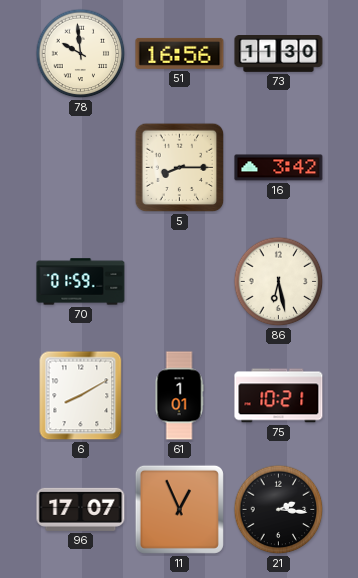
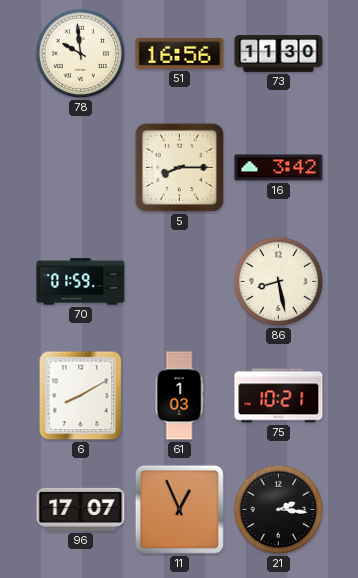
86: 6:28 -> 8:28 (279, 282)
61: 1:01 -> 1:03 (179, 396)
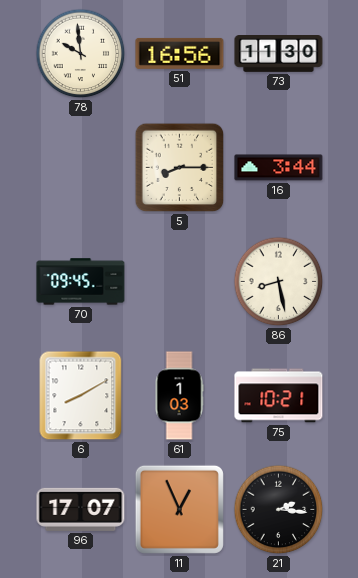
16: 3:42 -> 3:44 (279, 168)
70: 01:59 -> 09:45 (81, 282)
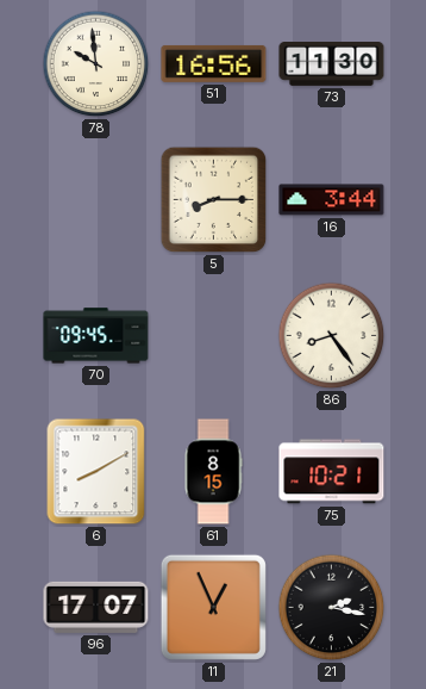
86: 8:28 -> 8:24 (332, 336)
61: 1:03 -> 8:15 (213, 472)
21: 2:16 -> 2:17 (332, 608)
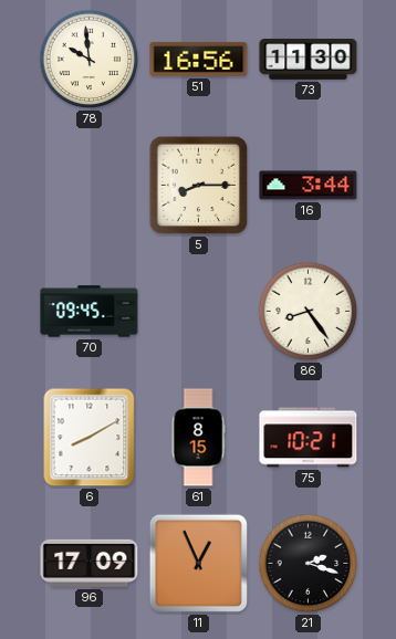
96: 17:07 -> 17:09 (90, 563)
21: 2:17 -> 2:18 (309, 564)
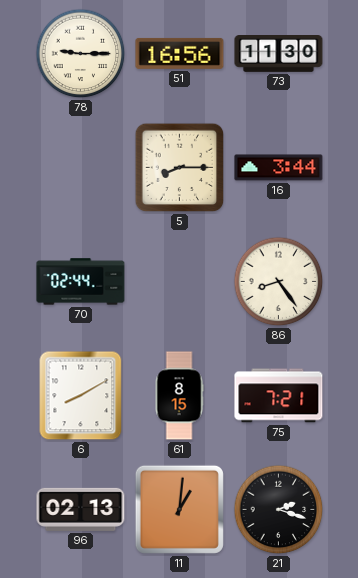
78: 9:59 -> 9:15 (81, 54)
70: 09:45 -> 02:44 (81, 282)
75: 10:21 -> 7:21 (279, 396)
96: 17:09 -> 02:13 (81, 509)
11: 12:56 -> 1:01 (179, 509)
